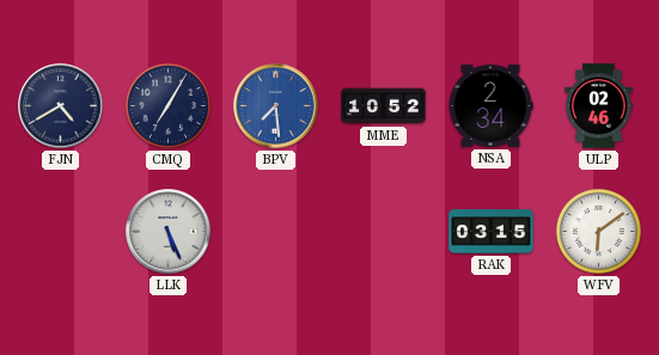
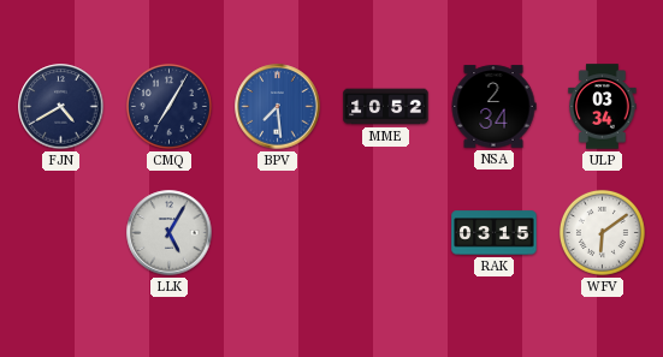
ULP: 02:46 -> 03:34 (603, 107)
LLK: 5:26 -> 5:05 (170, 233)
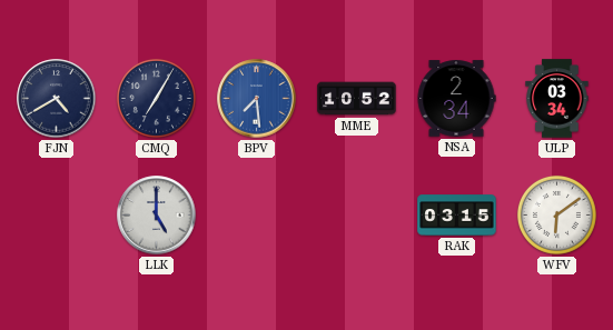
LLK: 5:05 -> 5:00 (157, 216)
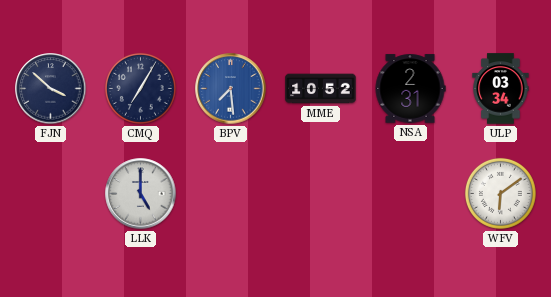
FJN: 4:40 -> 3:52 (51, 89)
NSA: 2:34 -> 2:31 (410, 89)
RAK: 03:15 -> none (457, 216)
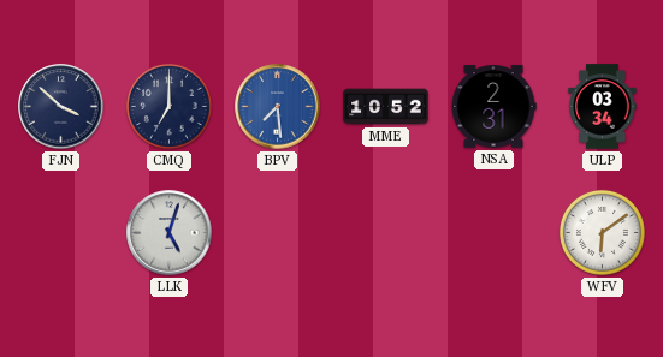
CMQ: 7:05 -> 7:00 (168, 106)
LLK: 5:00 -> 5:03 (170, 233)
